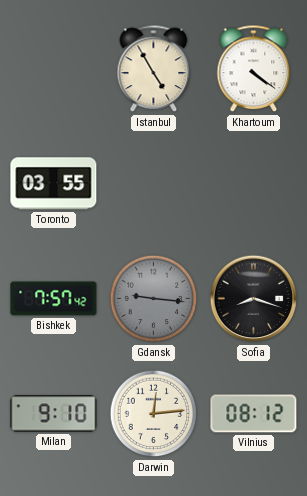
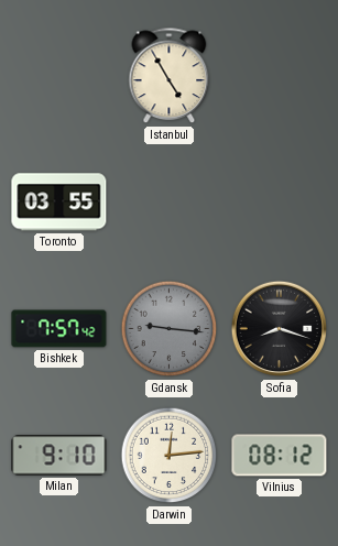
Khartoum: 4:21 -> none (254, 69)
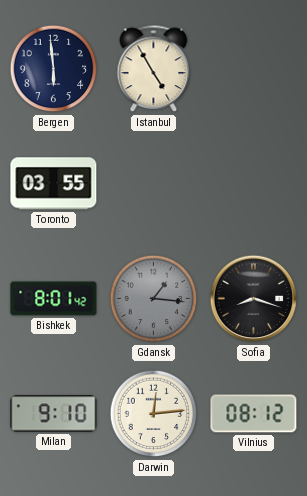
Bergen: none -> 5:59 (54, 69)
Bishkek: 7:57 -> 8:01 (54, 299)
Gdansk: 9:16 -> 1:16 (154, 299)
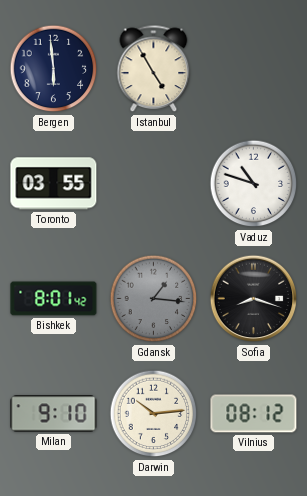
Vaduz: none -> 10:48 (254, 184)
Darwin: 12:14 -> 10:14 (154, 414)
